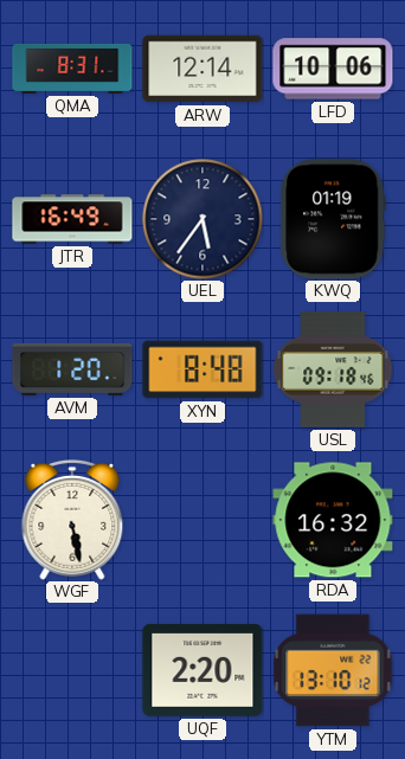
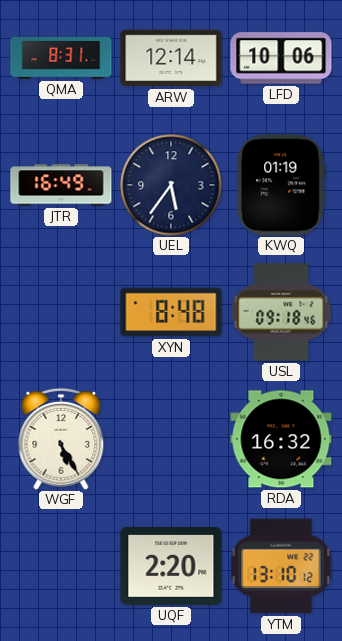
AVM: 1:20 -> none (72, 369)
WGF: 5:28 -> 5:25 (61, 439)
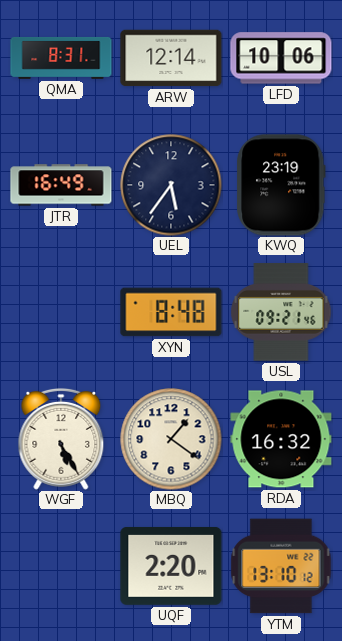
KWQ: 01:19 -> 23:19 (281, 185)
USL: 09:18 -> 09:21 (281, 312)
MBQ: none -> 1:21 (171, 439)
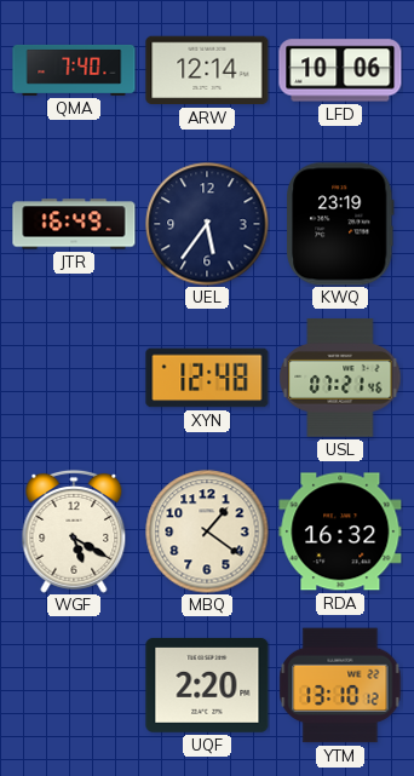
QMA: 8:31 -> 7:40 (74, 70)
XYN: 8:48 -> 12:48 (207, 378)
USL: 09:21 -> 07:21 (340, 378)
WGF: 5:25 -> 5:20 (74, 531)
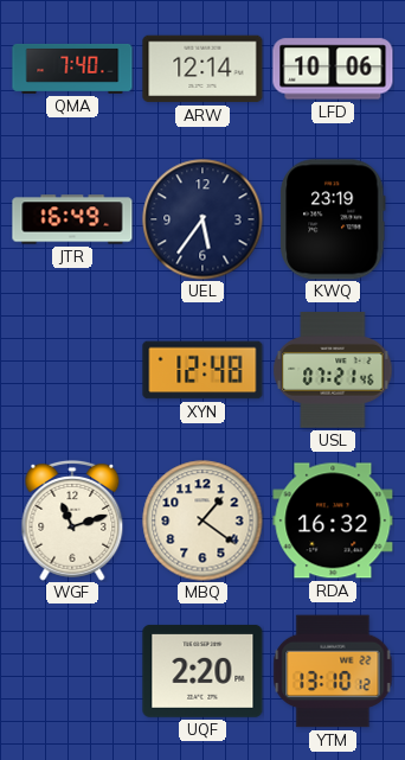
WGF: 5:20 -> 11:12 (72, 520)
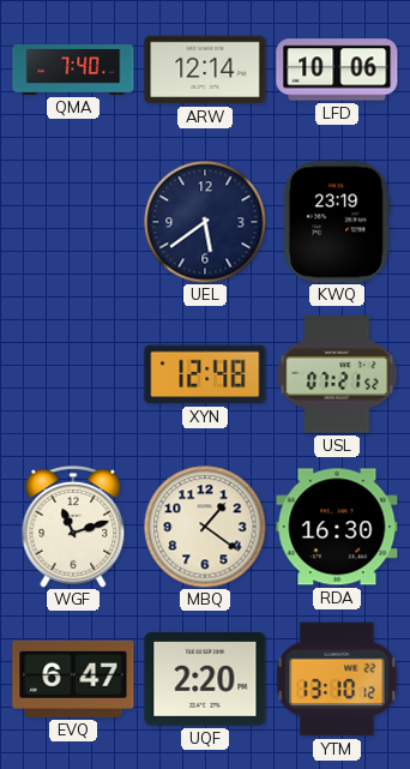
JTR: 16:49 -> none (72, 219)
UEL: 5:36 -> 5:39 (205, 222)
USL: 07:21:46 -> 07:21:52 (337, 374)
RDA: 16:32 -> 16:30 (337, 527)
EVQ: none -> 6:47 (73, 679)
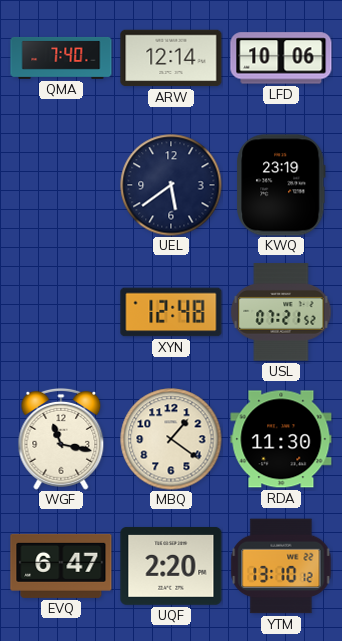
WGF: 11:12 -> 11:17 (61, 439)
RDA: 16:30 -> 11:30 (281, 439)
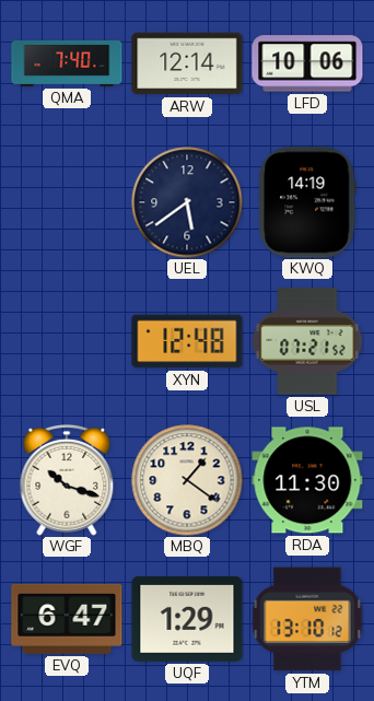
KWQ: 23:19 -> 14:19 (307, 202)
WGF: 11:17 -> 10:18 (67, 480)
UQF: 2:20 -> 1:29 (187, 619)
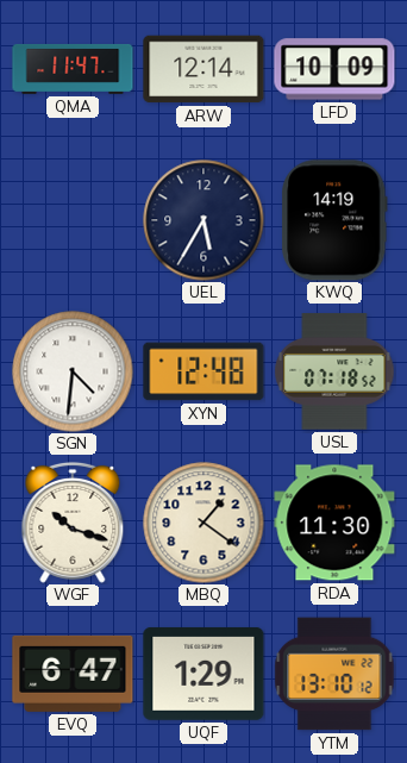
QMA: 7:40 -> 11:47 (73, 69)
LFD: 10:06 -> 10:09 (334, 69)
UEL: 5:39 -> 5:35 (203, 220)
SGN: none -> 4:31 (73, 371)
USL: 07:21 -> 07:18 (334, 371)
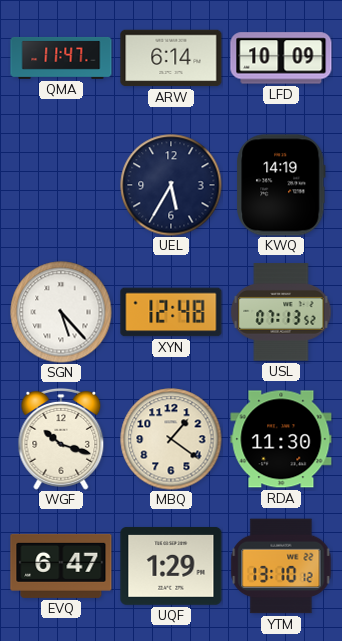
ARW: 12:14 -> 6:14 (171, 58)
SGN: 4:31 -> 5:23 (61, 312)
USL: 07:18 -> 07:13 (281, 312)
